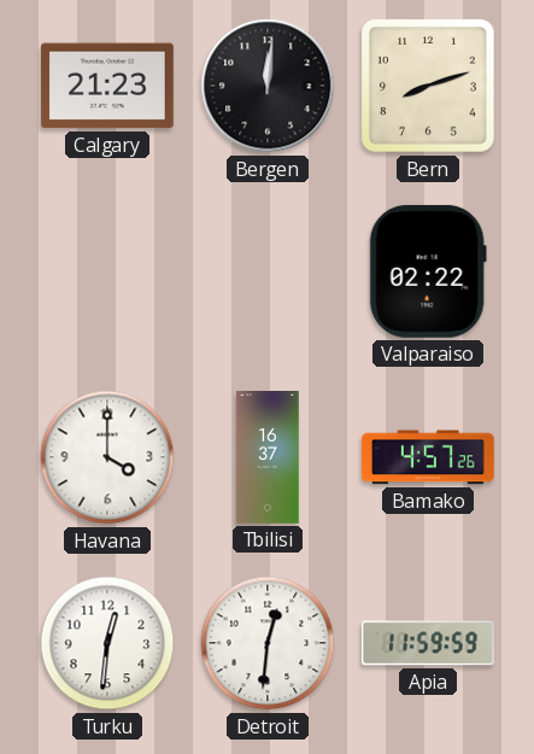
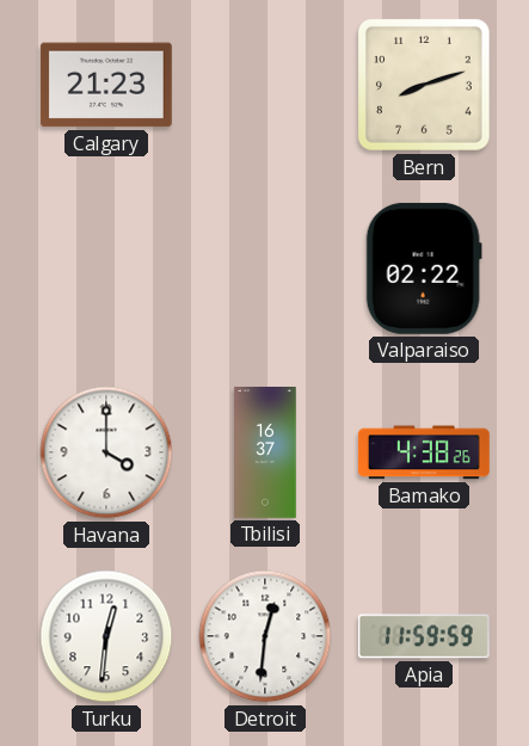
Bergen: 12:01 -> none (268, 86)
Bamako: 4:57 -> 4:38 (424, 452)
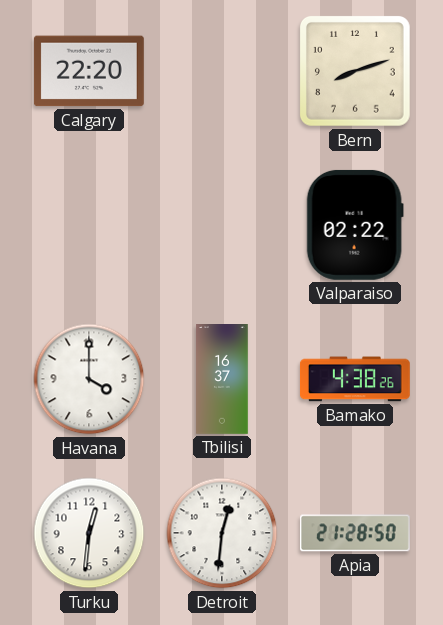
Calgary: 21:23 -> 22:20 (89, 71)
Apia: 11:59 -> 21:28 (355, 533)
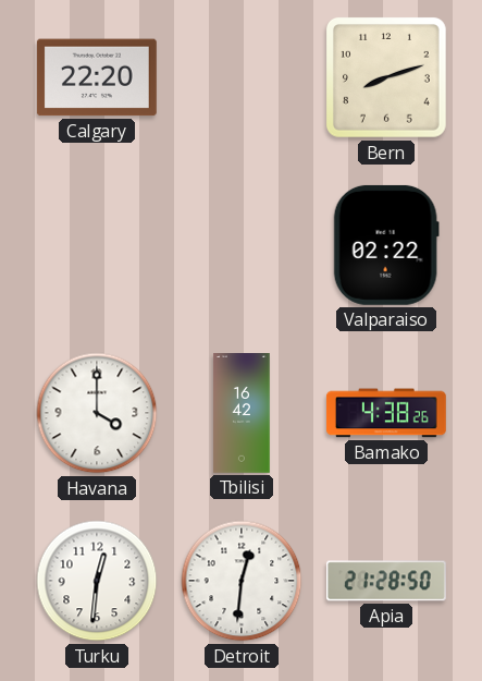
Tbilisi: 16:37 -> 16:42 (242, 414)
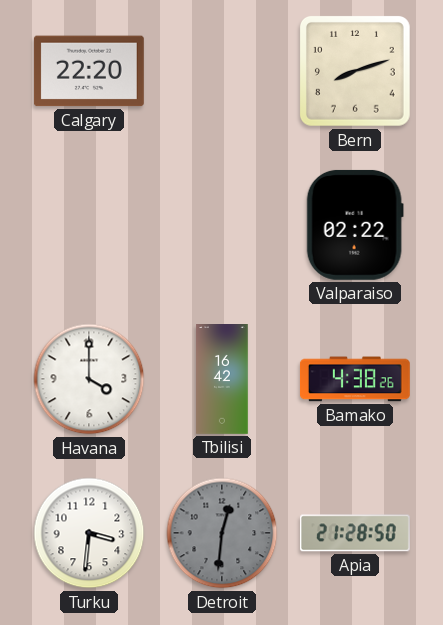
Turku: 12:31 -> 3:31 (89, 533)
Detroit dial: white -> grey (222, 533)
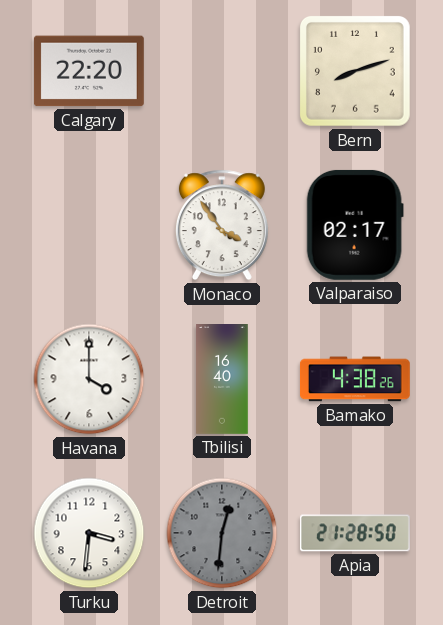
Monaco: none -> 3:54 (222, 225)
Valparaiso: 02:22 -> 02:17 (355, 225)
Tbilisi: 16:42 -> 16:40 (222, 380)
